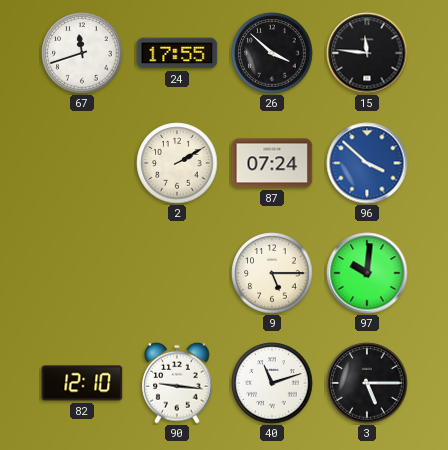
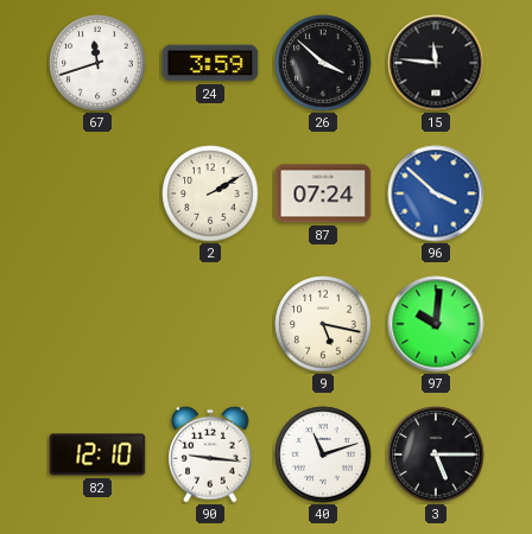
24: 17:55 -> 3:59 (210, 63)
9: 5:15 -> 5:17 (323, 324)
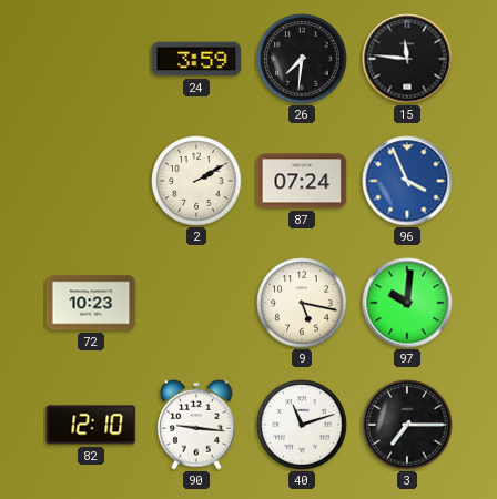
67: 11:42 -> none (97, 63)
26: 3:52 -> 7:31 (302, 59)
96: 3:52 -> 3:56 (407, 181)
72: none -> 10:23 (91, 303)
3: 5:15 -> 7:15 (407, 425)
